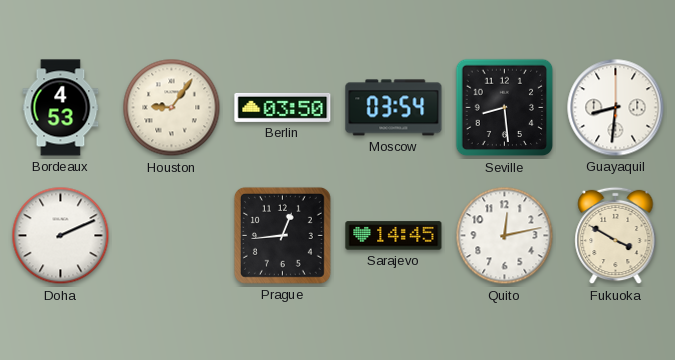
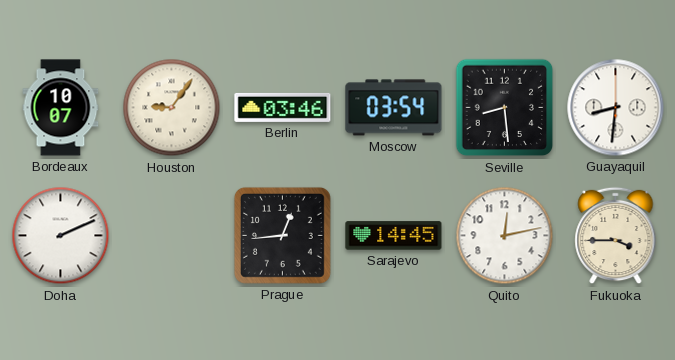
Bordeaux: 4:53 -> 10:07 (61, 108)
Berlin: 03:50 -> 03:46 (283, 107)
Fukuoka: 3:50 -> 3:45 (616, 236)
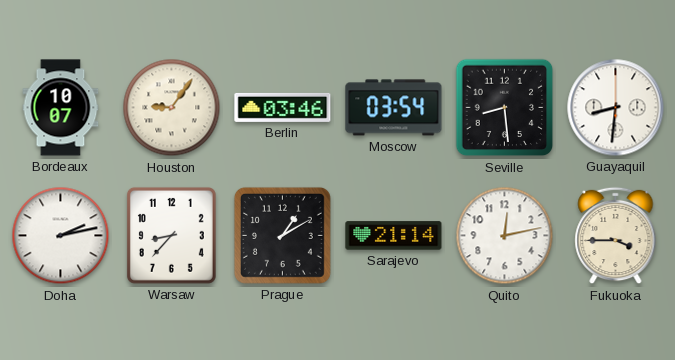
Doha: 2:11 -> 2:13 (61, 236)
Warsaw: none -> 8:37 (171, 235)
Prague: 12:44 -> 1:10 (282, 235)
Sarajevo: 14:45 -> 21:14 (394, 236)
